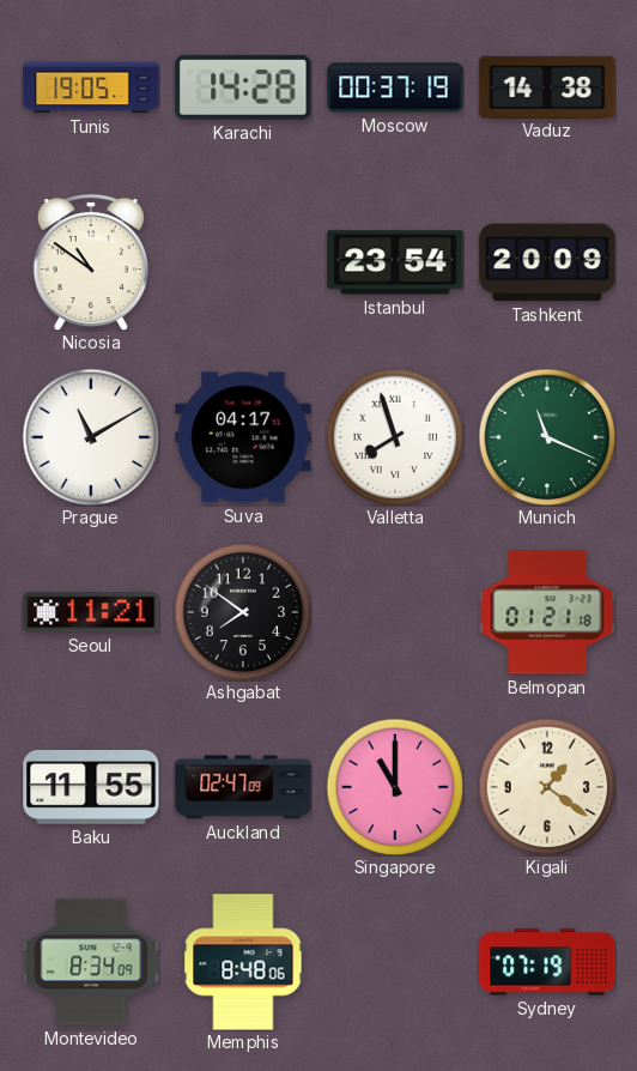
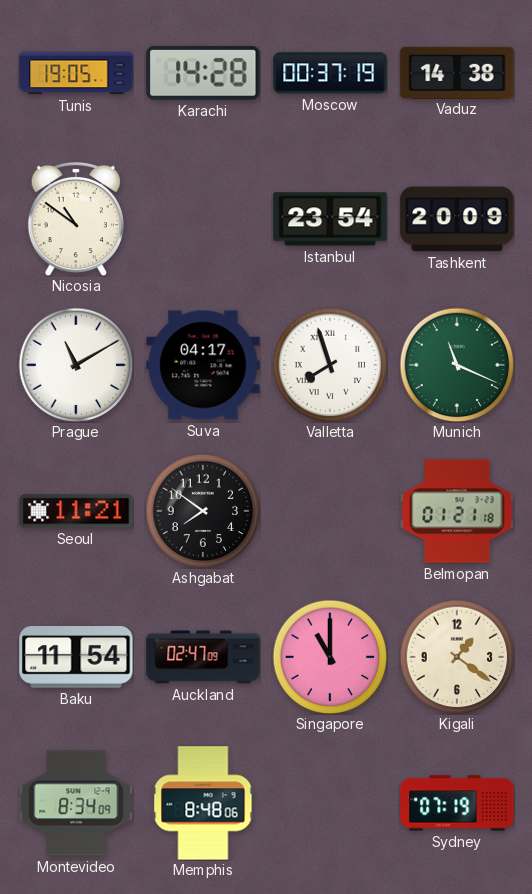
Baku: 11:55 -> 11:54 (76, 658)
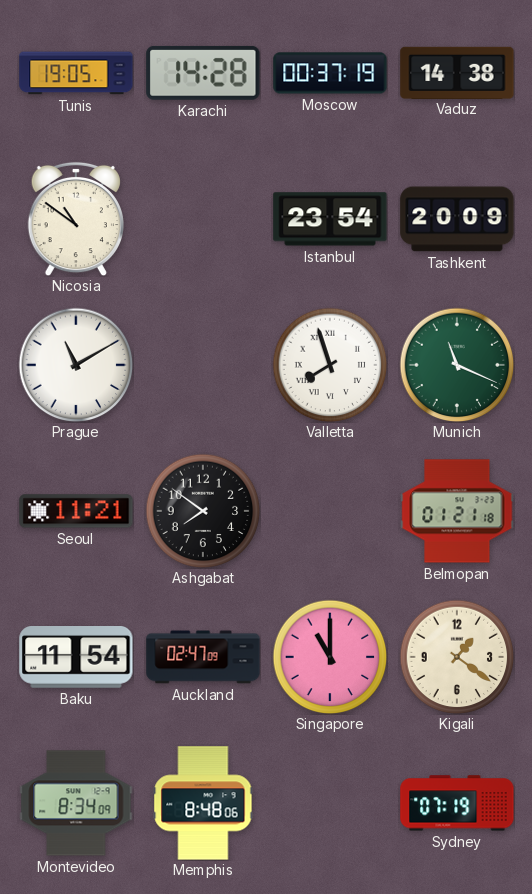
Suva: 04:17 -> none (203, 365)
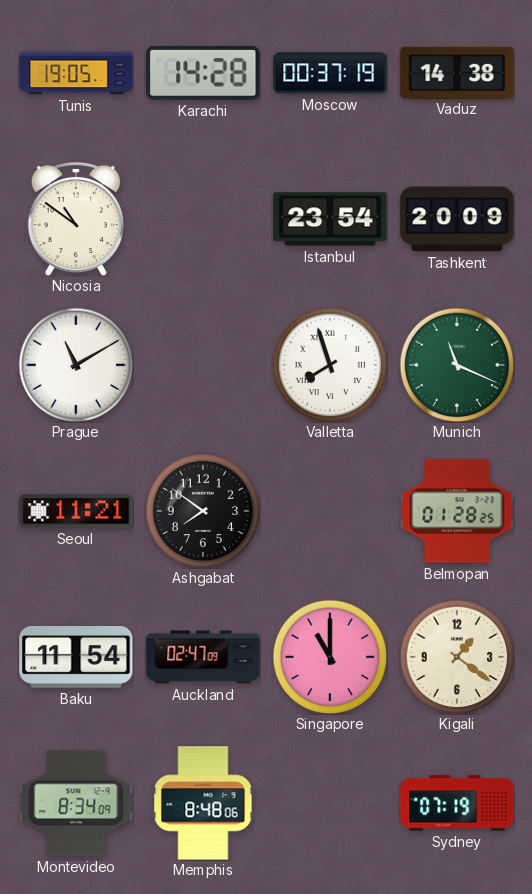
Belmopan: 01:21 -> 01:28 (457, 511)
